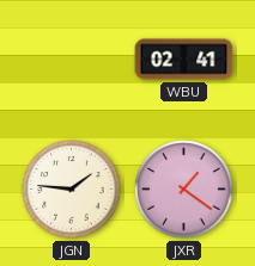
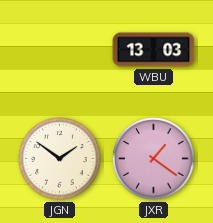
WBU: 02:41 -> 13:03 (154, 50)
JGN: 1:46 -> 1:51 (60, 159)
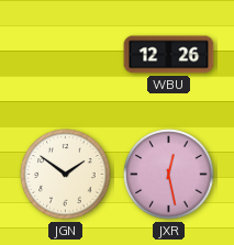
WBU: 13:03 -> 12:26 (169, 55)
JXR: 1:21 -> 12:28 (169, 175)
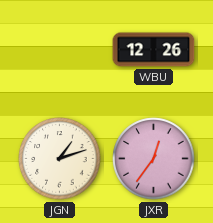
JGN: 1:51 -> 1:12 (60, 159)
JXR: 12:28 -> 12:36 (154, 159)
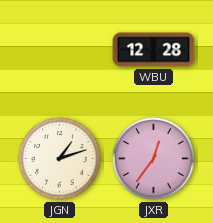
WBU: 12:26 -> 12:28 (154, 50)
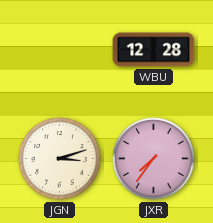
JGN: 1:12 -> 3:12 (60, 159)
JXR: 12:36 -> 7:36 (154, 159)
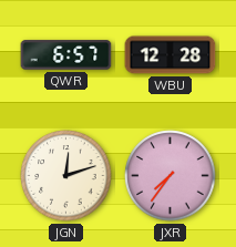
QWR: none -> 6:57 (66, 55)
JGN: 3:12 -> 12:12 (66, 176)
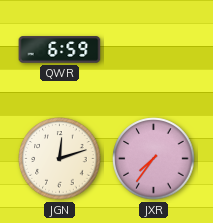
QWR: 6:57 -> 6:59 (60, 50)
WBU: 12:28 -> none (171, 55)
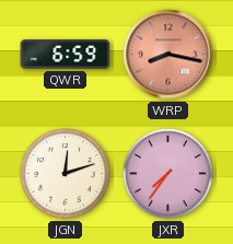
WRP: none -> 8:17 (168, 55)
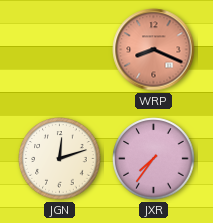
QWR: 6:59 -> none (66, 55)
WRP: 8:17 -> 8:19 (154, 50)
